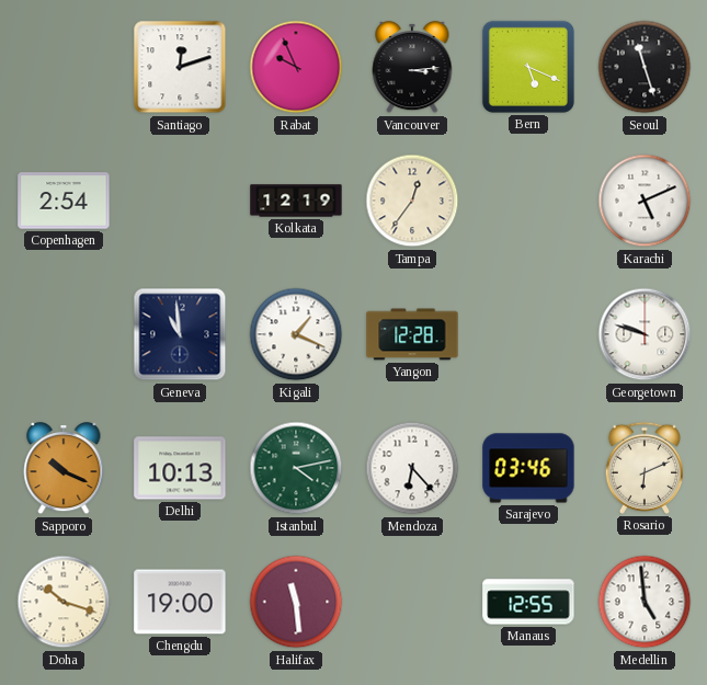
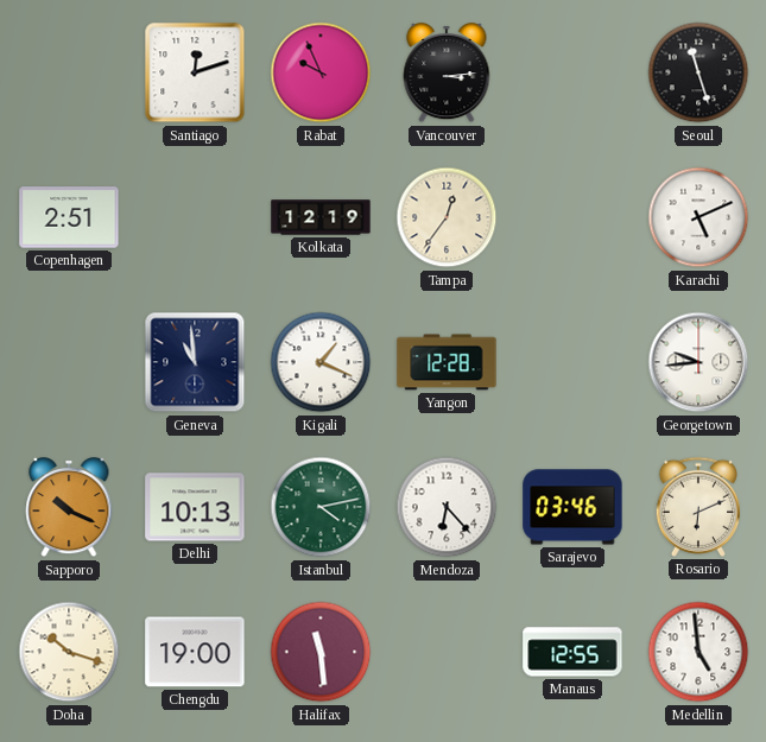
Bern: 5:19 -> none (528, 67)
Copenhagen: 2:54 -> 2:51 (69, 217)
Georgetown: 9:48 -> 9:44 (698, 362)
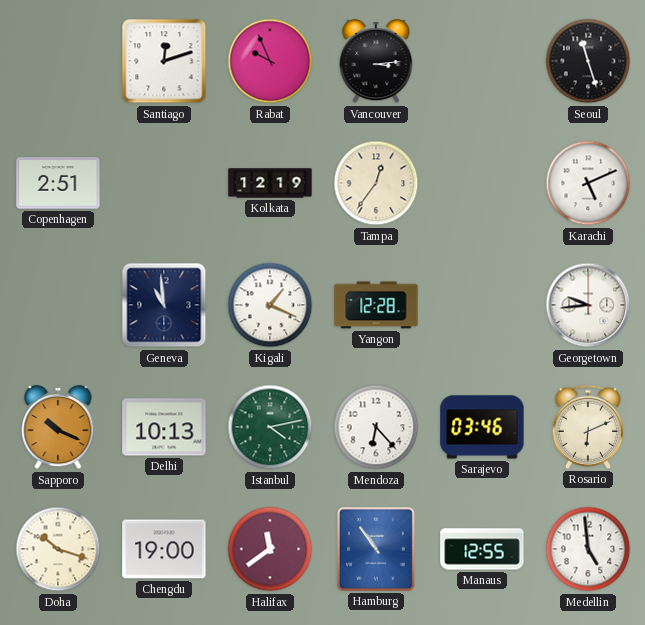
Halifax: 11:29 -> 11:39 (270, 549)
Hamburg: none -> 10:54 (376, 550)
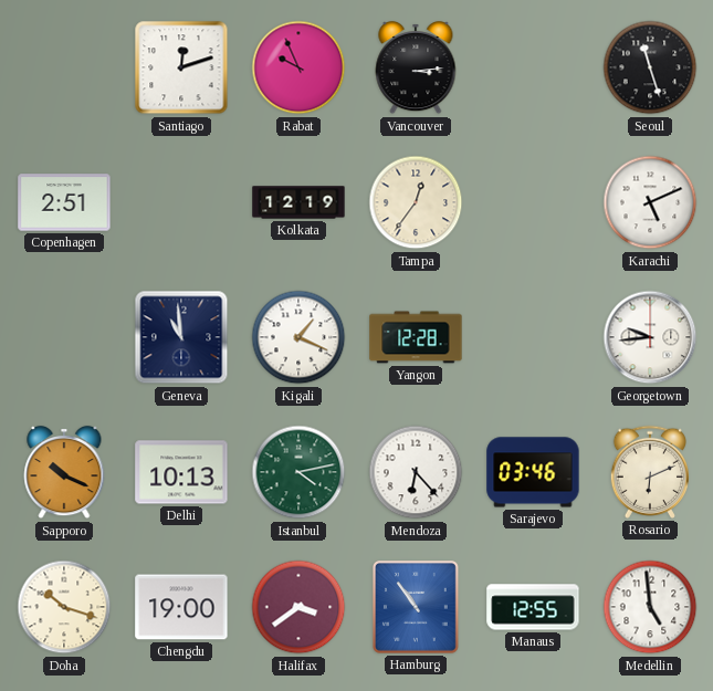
Halifax: 11:39 -> 3:39 (298, 607)
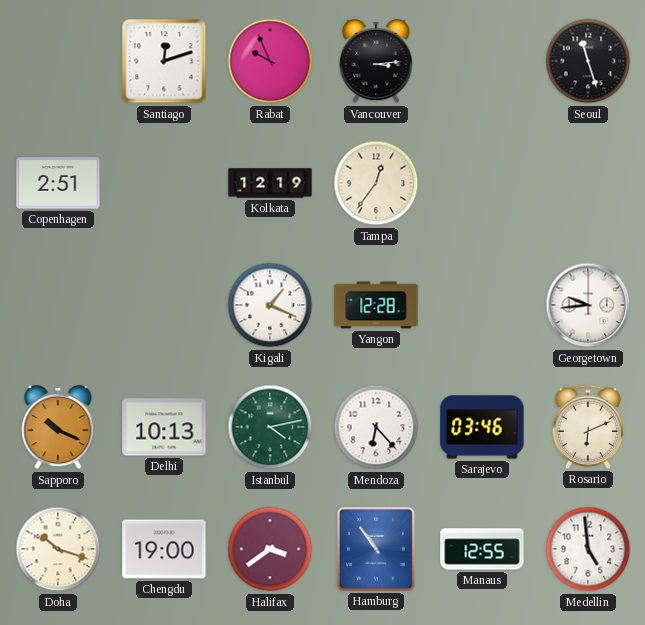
Karachi: 5:11 -> none (650, 202)
Geneva: 10:59 -> none (181, 337)
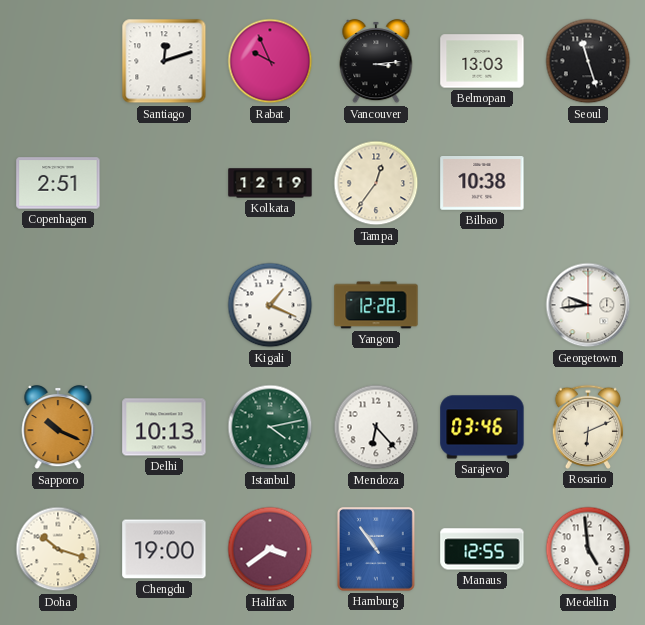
Belmopan: none -> 13:03 (482, 61)
Bilbao: none -> 10:38 (482, 184)
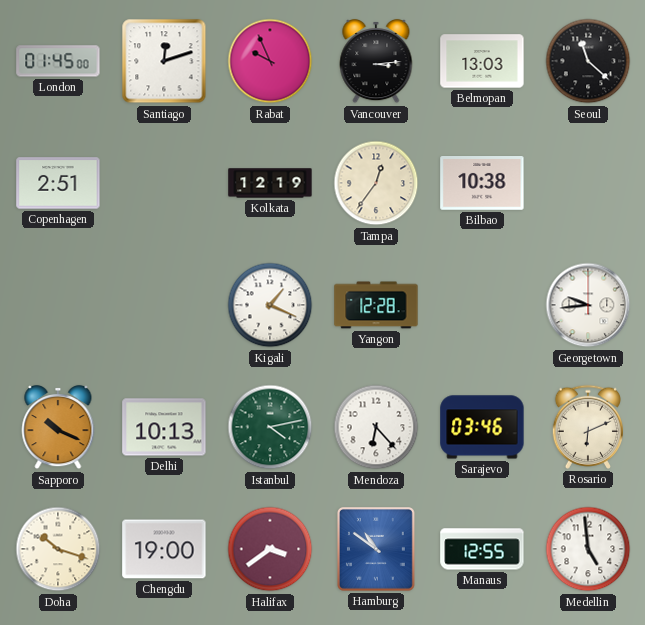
London: none -> 01:45 (58, 61)
Seoul: 11:27 -> 11:22 (588, 61)
Hamburg: 10:54 -> 10:51 (376, 550)
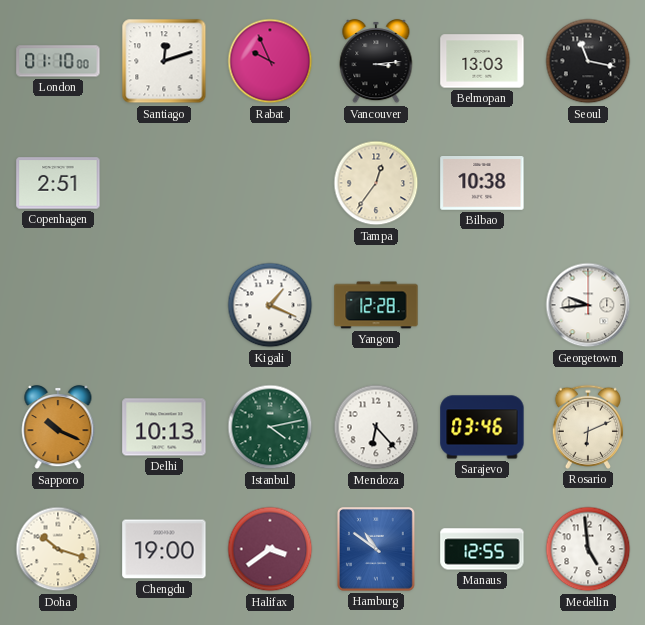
London: 01:45 -> 01:10 (58, 61)
Seoul: 11:22 -> 11:17 (588, 61)
Kolkata: 12:19 -> none (270, 183)
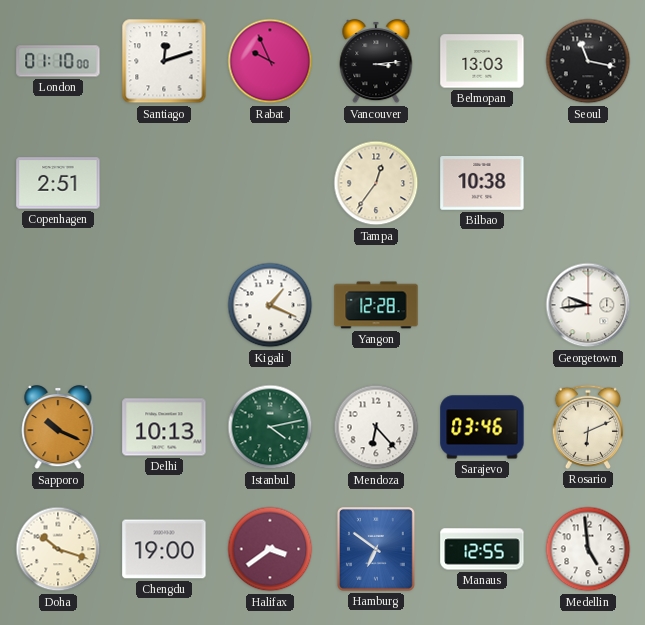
Hamburg: 10:51 -> 6:51 (376, 550)
